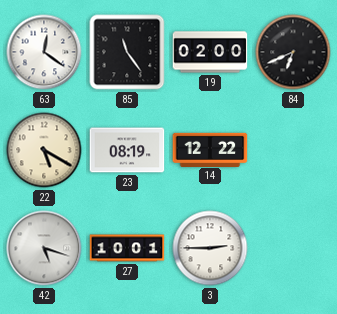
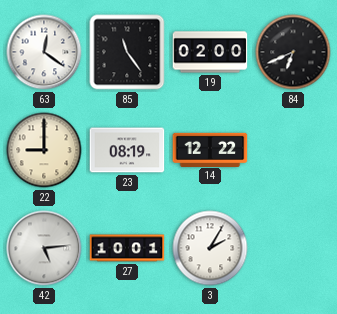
22: 5:20 -> 9:00 (44, 150)
42: 5:18 -> 5:14 (44, 248)
3: 2:45 -> 2:05 (210, 248)
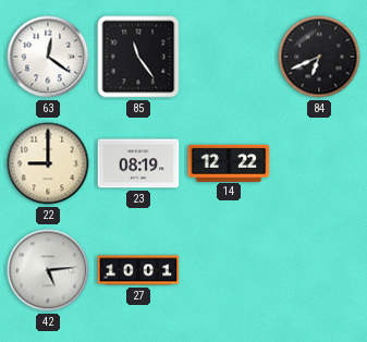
19: 02:00 -> none (210, 52)
3: 2:05 -> none (210, 248)
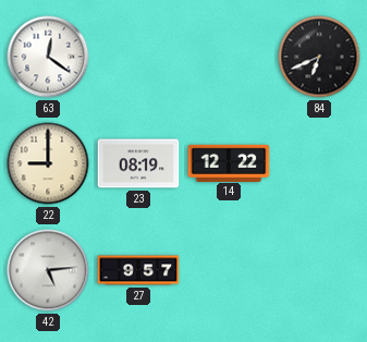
85: 11:24 -> none (138, 57)
27: 10:01 -> 9:57 (138, 270)
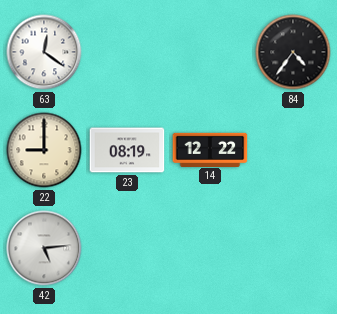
84: 6:41 -> 4:36 (293, 52)
27: 9:57 -> none (138, 270)
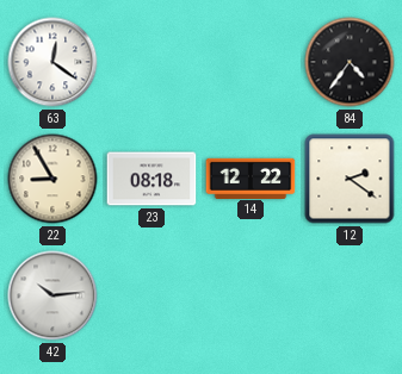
22: 9:00 -> 8:55 (52, 179)
23: 08:19 -> 08:18 (151, 179)
12: none -> 2:21 (350, 179)
42: 5:14 -> 10:14 (52, 295)
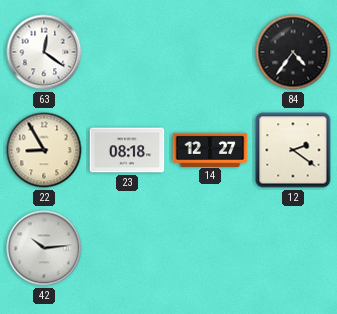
14: 12:22 -> 12:27 (210, 149)
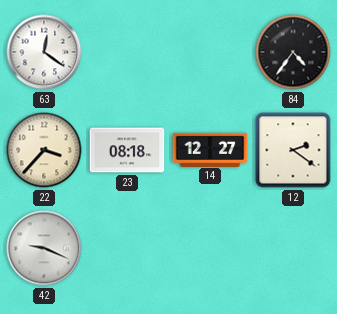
22: 8:55 -> 3:37 (44, 150)
42: 10:14 -> 9:19 (44, 248)
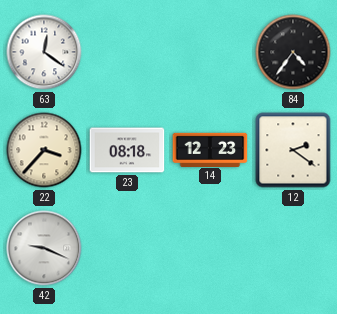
14: 12:27 -> 12:23 (210, 149)
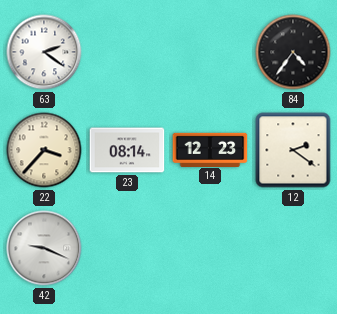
63: 12:21 -> 2:21 (44, 52)
23: 08:18 -> 08:14 (127, 150)
